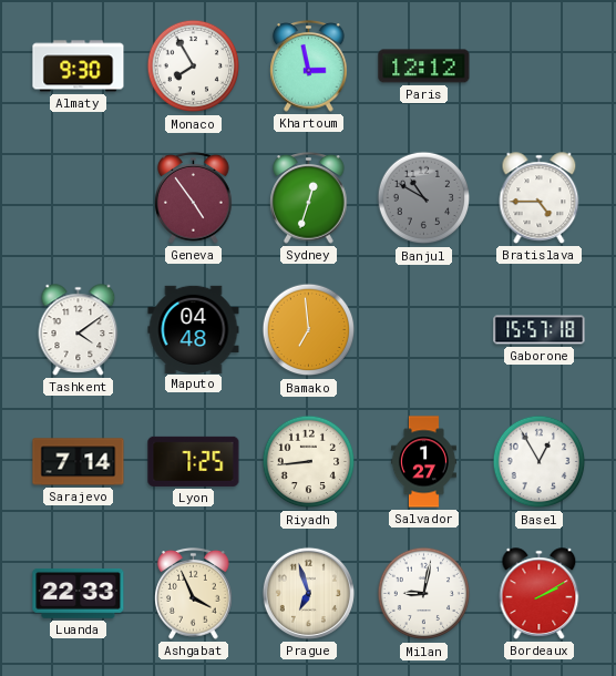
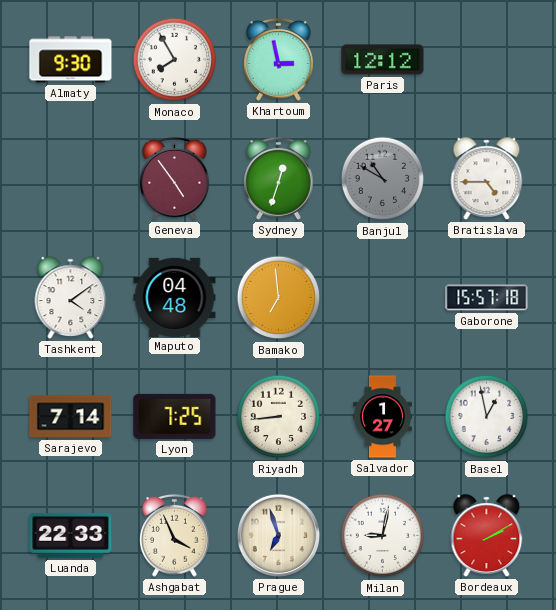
Basel: 12:55 -> 12:58 (487, 417)
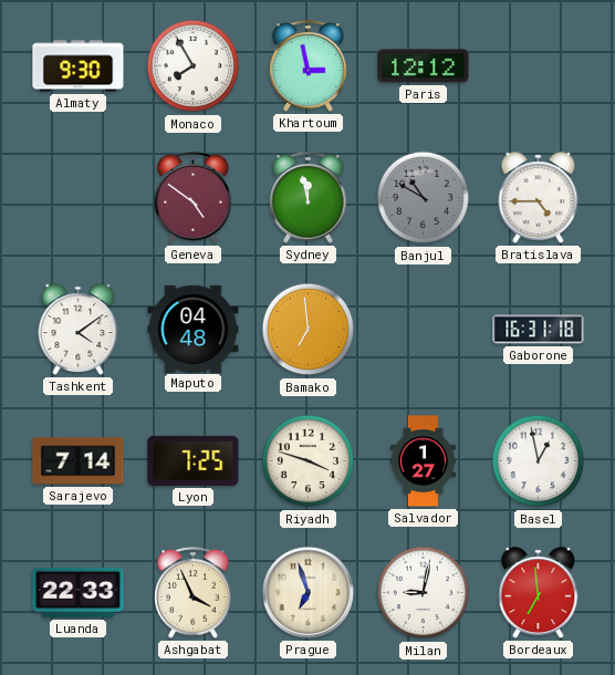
Geneva: 4:54 -> 4:51 (194, 198)
Sydney: 12:33 -> 11:58 (309, 198)
Gaborone: 15:57 -> 16:31 (539, 330)
Riyadh: 8:44 -> 3:48 (309, 461)
Bordeaux: 2:10 -> 6:59 (539, 593)
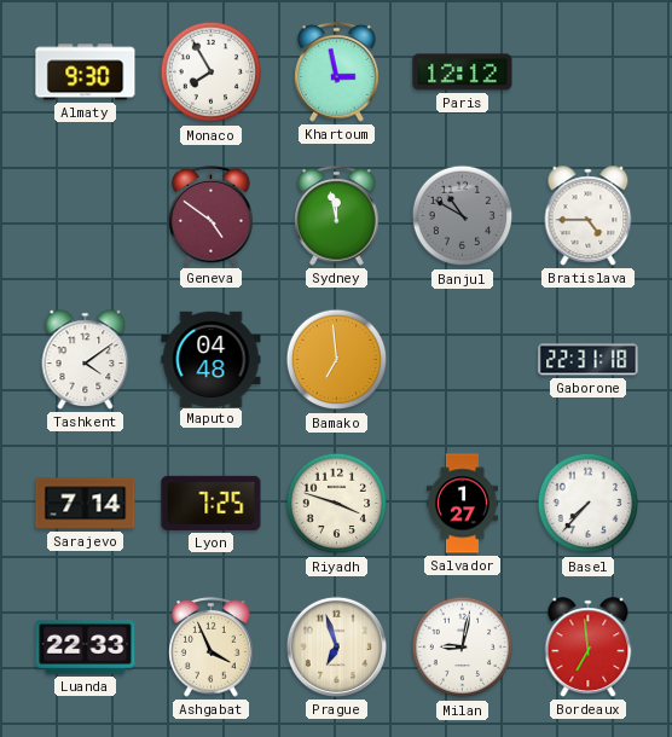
Gaborone: 16:31 -> 22:31 (589, 360)
Basel: 12:58 -> 7:37 (589, 504)
